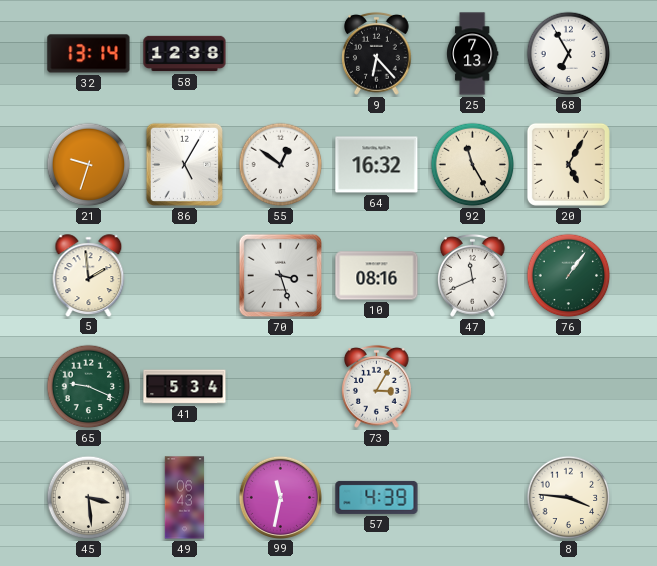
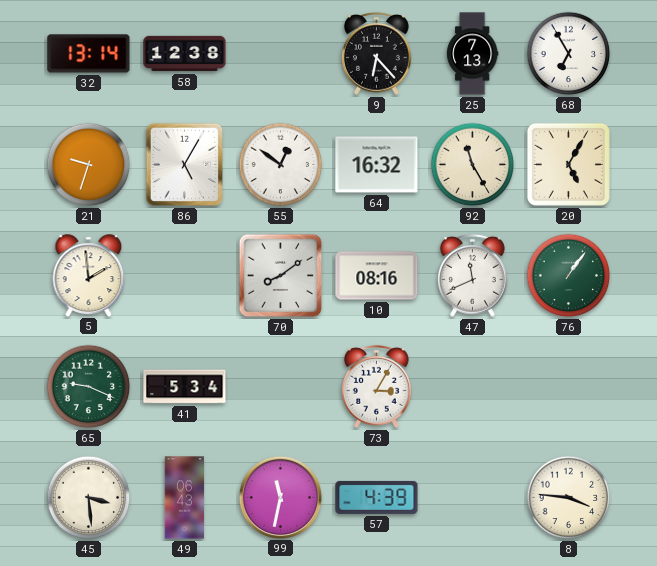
70: 3:27 -> 8:09 (281, 276)
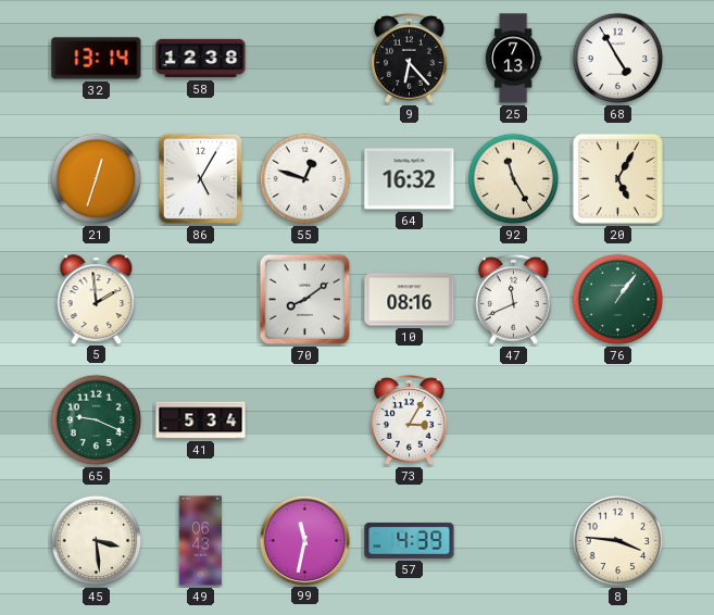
68: 6:55 -> 4:55 (618, 59)
21: 9:33 -> 12:33 (97, 179)
55: 12:51 -> 12:48 (305, 179)
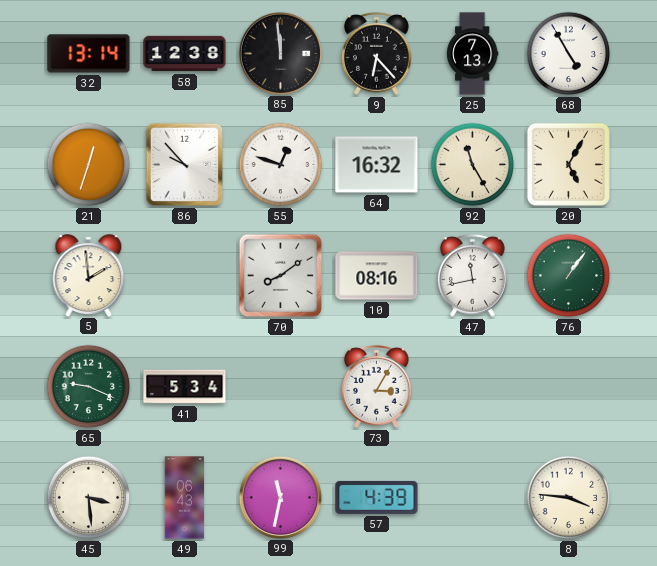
85: none -> 11:59 (280, 53)
86: 5:05 -> 9:53 (184, 164)
47: 11:41 -> 11:43 (473, 275)
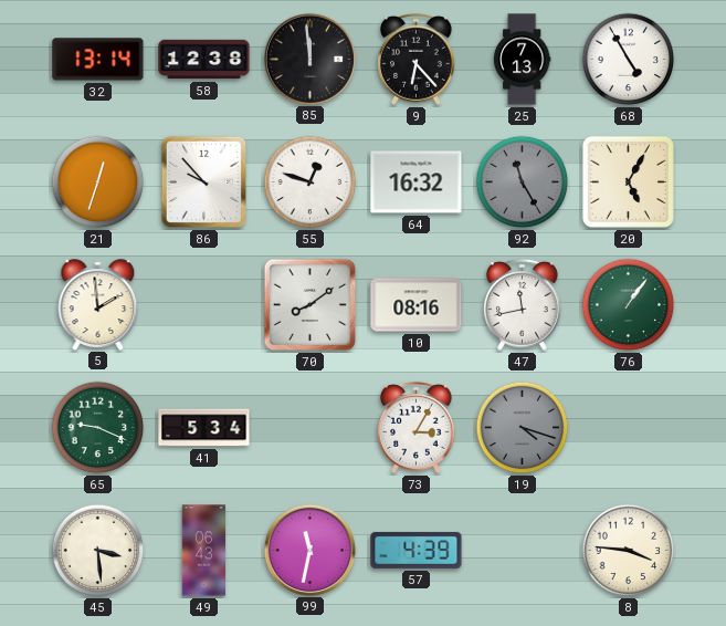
92 dial: cream -> grey (523, 182)
19: none -> 4:18 (523, 428)
